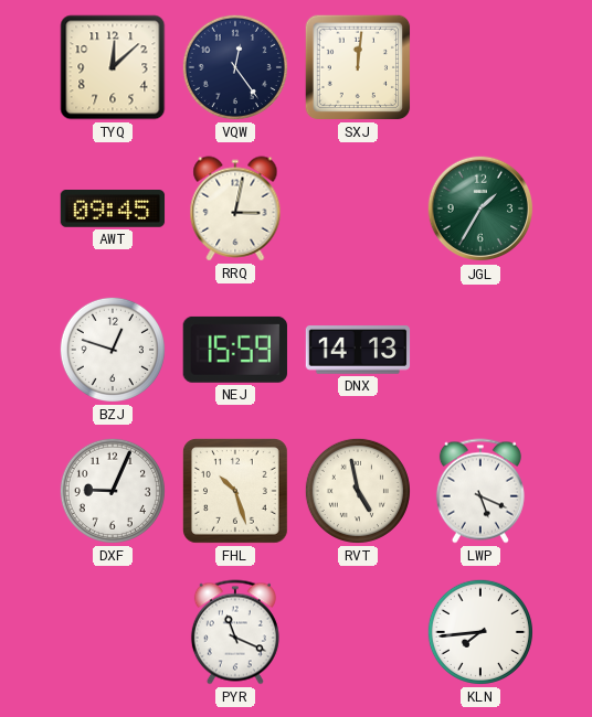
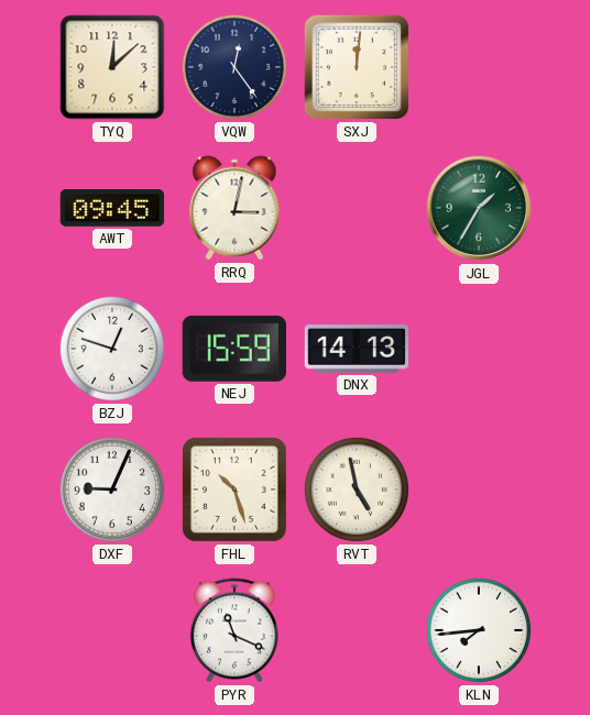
LWP: 5:19 -> none (480, 491)
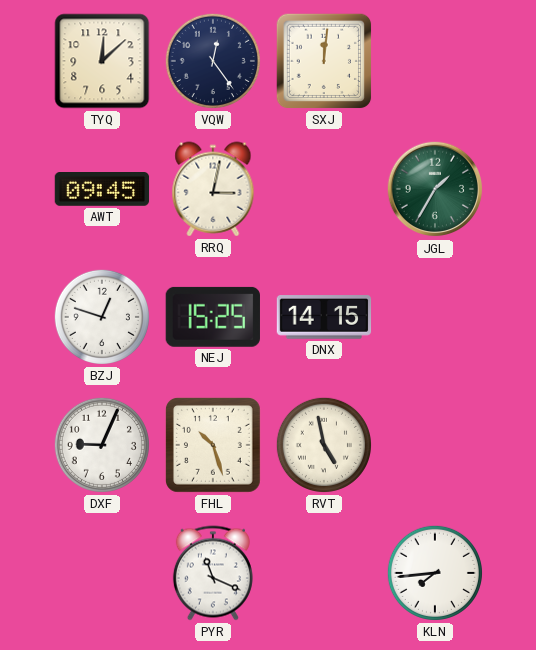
NEJ: 15:59 -> 15:25 (213, 317)
DNX: 14:13 -> 14:15 (324, 317)
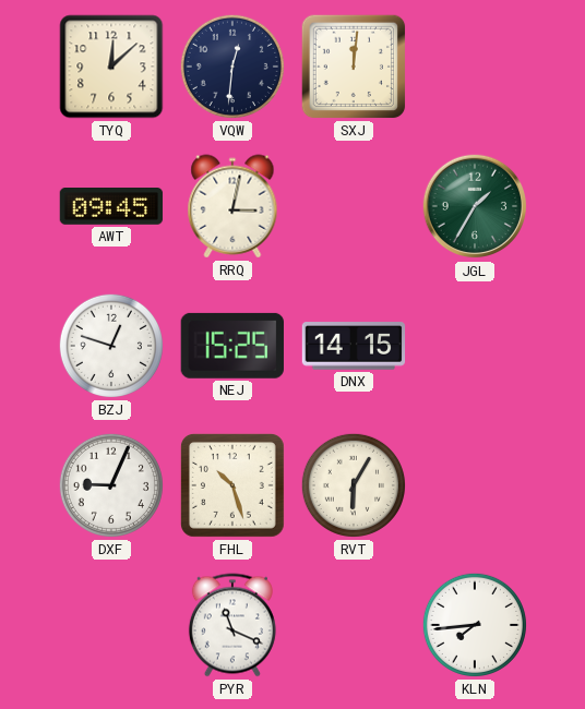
VQW: 12:24 -> 12:31 (232, 67)
RVT: 4:58 -> 6:05 (354, 485)
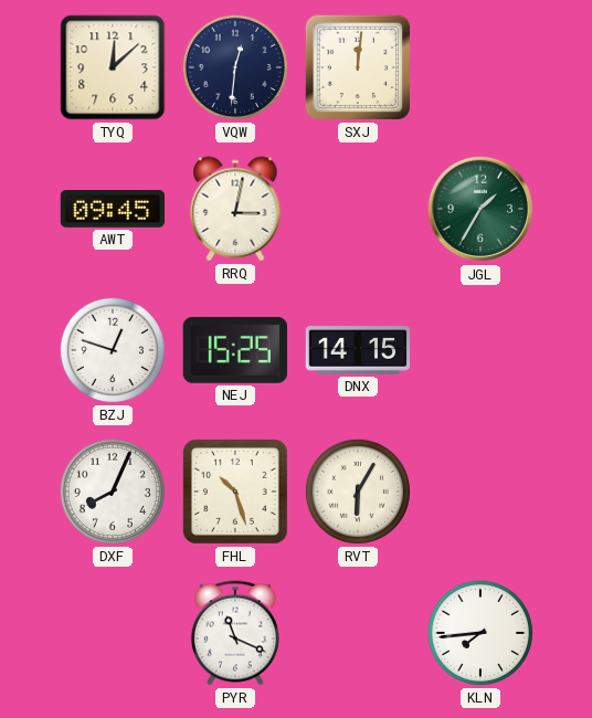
DXF: 9:04 -> 8:04 (113, 492)
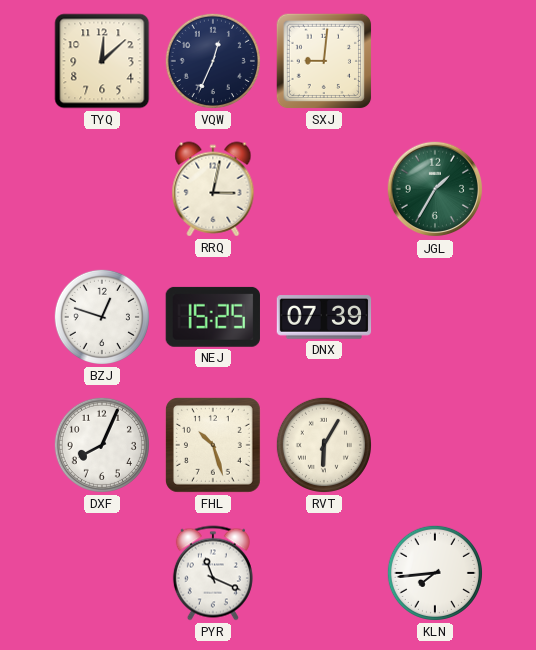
VQW: 12:31 -> 12:34 (213, 61)
SXJ: 12:01 -> 9:01 (324, 61)
AWT: 09:45 -> none (113, 209)
DNX: 14:15 -> 07:39 (324, 317)
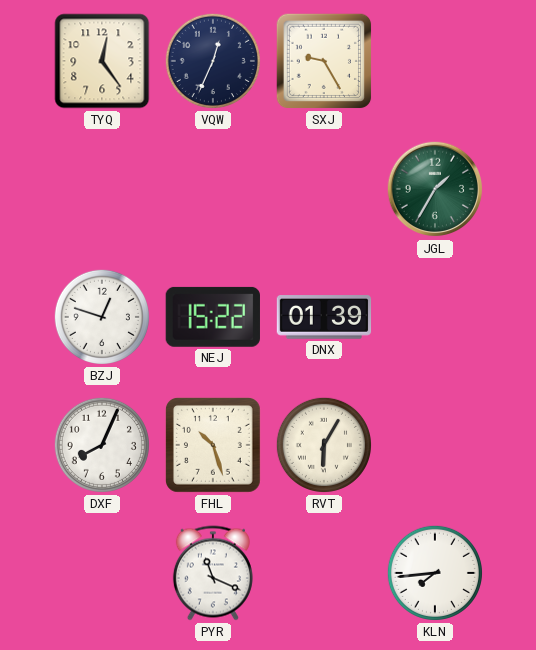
TYQ: 12:08 -> 12:24 (102, 61)
SXJ: 9:01 -> 9:25 (324, 61)
RRQ: 3:02 -> none (213, 189)
NEJ: 15:25 -> 15:22 (213, 317)
DNX: 07:39 -> 01:39 (324, 317)
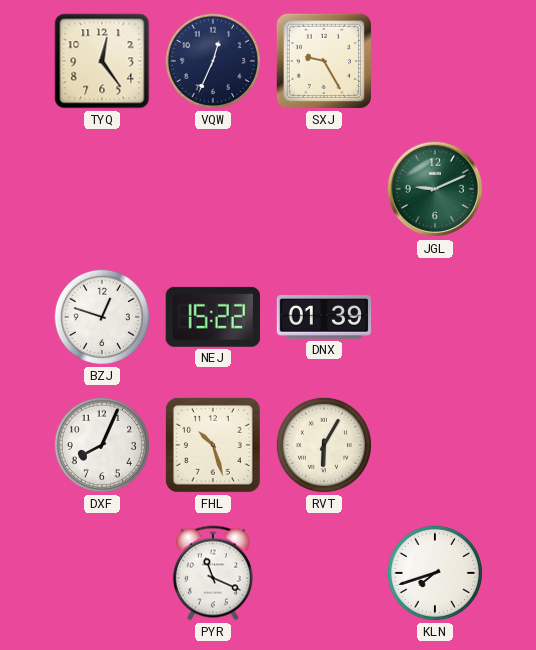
JGL: 1:35 -> 9:11 (435, 189)
KLN: 7:44 -> 7:42 (435, 573)
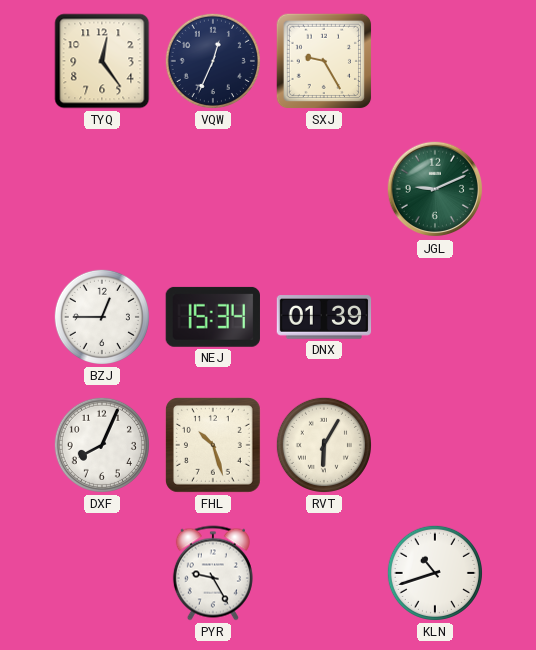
BZJ: 12:48 -> 12:45 (102, 317)
NEJ: 15:22 -> 15:34 (213, 317)
PYR: 11:19 -> 9:25 (213, 573)
KLN: 7:42 -> 10:42 (435, 573)
